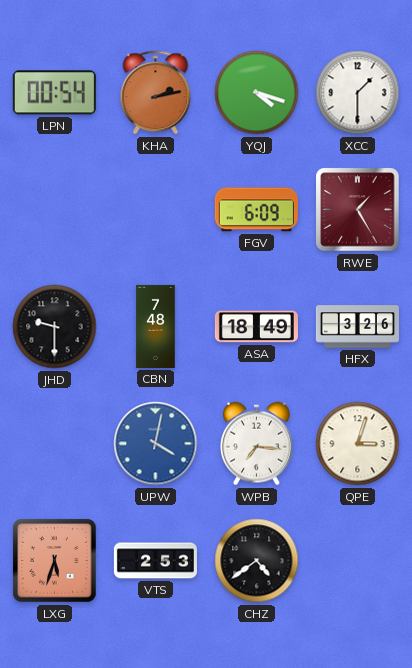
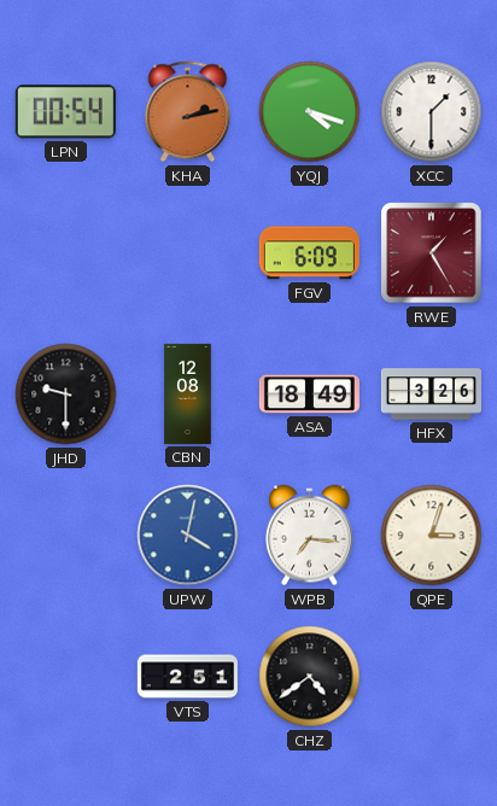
CBN: 7:48 -> 12:08 (188, 393)
LXG: 5:33 -> none (55, 561)
VTS: 2:53 -> 2:51 (187, 677)
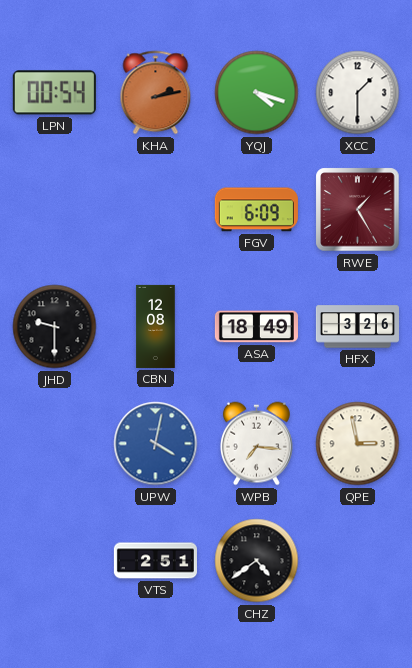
QPE: 3:03 -> 2:58 (358, 444)
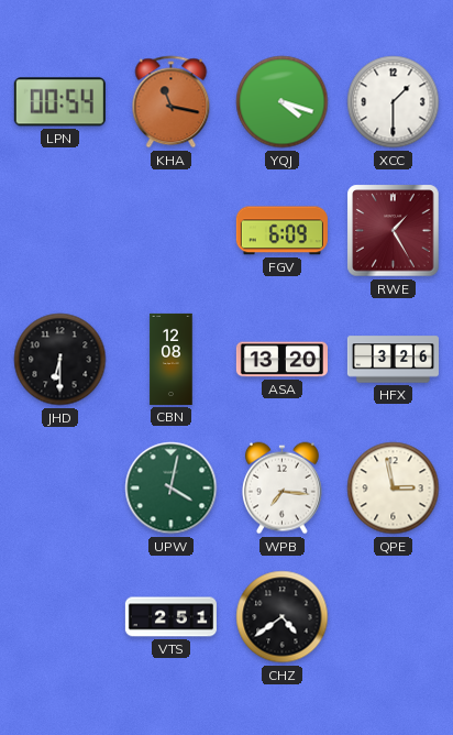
KHA: 2:13 -> 11:17 (172, 102)
JHD: 9:30 -> 6:30 (60, 360)
ASA: 18:49 -> 13:20 (281, 360)
UPW dial: blue -> green (172, 489)
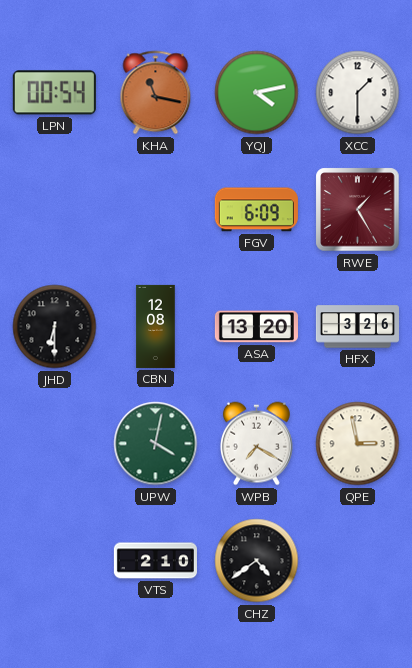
YQJ: 4:18 -> 4:13 (257, 93)
WPB: 7:16 -> 7:20 (256, 444)
VTS: 2:51 -> 2:10 (155, 561)
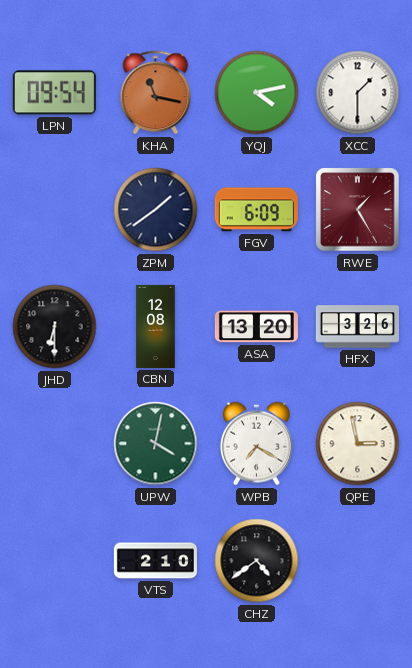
LPN: 00:54 -> 09:54 (54, 93)
ZPM: none -> 1:39 (156, 210)
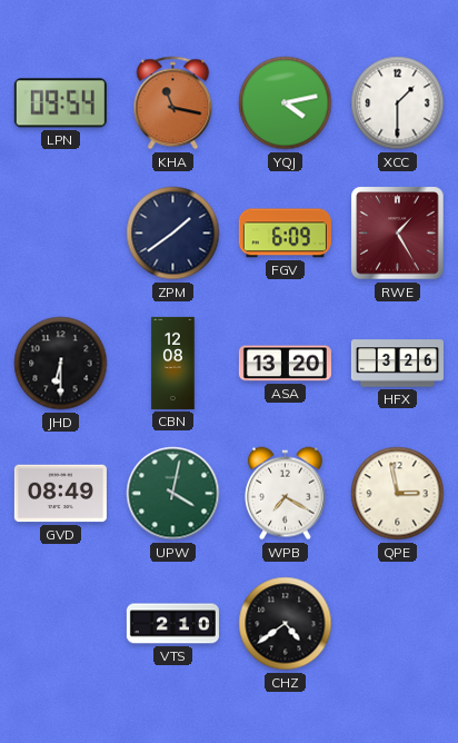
GVD: none -> 08:49 (60, 494)
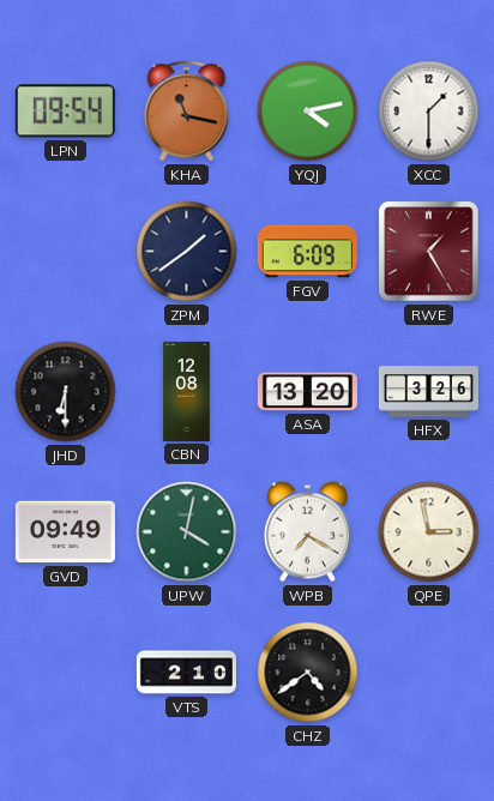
GVD: 08:49 -> 09:49 (65, 532)
